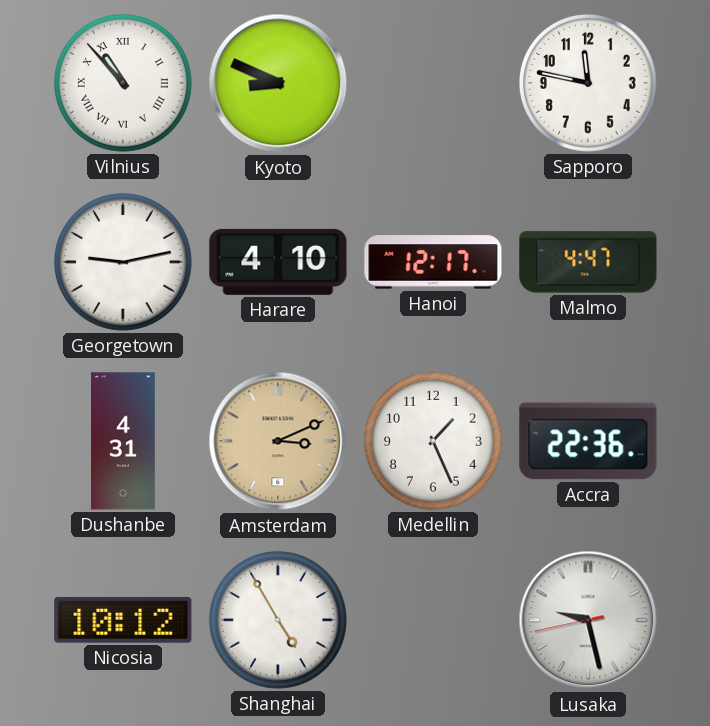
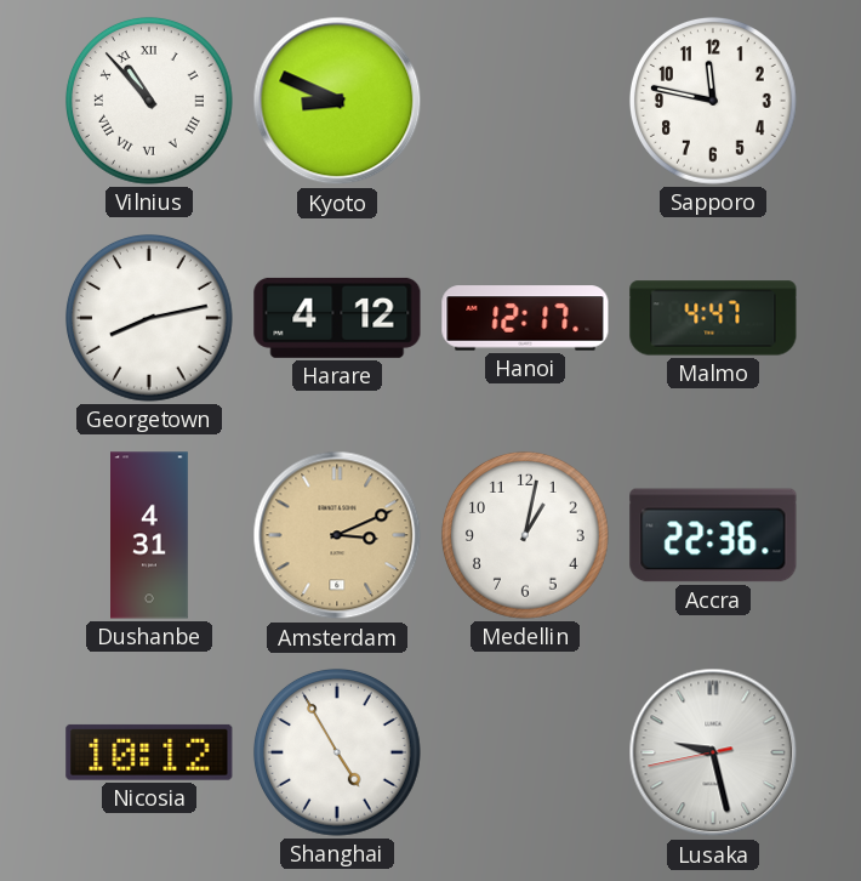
Georgetown: 9:13 -> 8:13 (149, 318)
Harare: 4:10 -> 4:12 (337, 318)
Medellin: 1:26 -> 1:02 (525, 535)
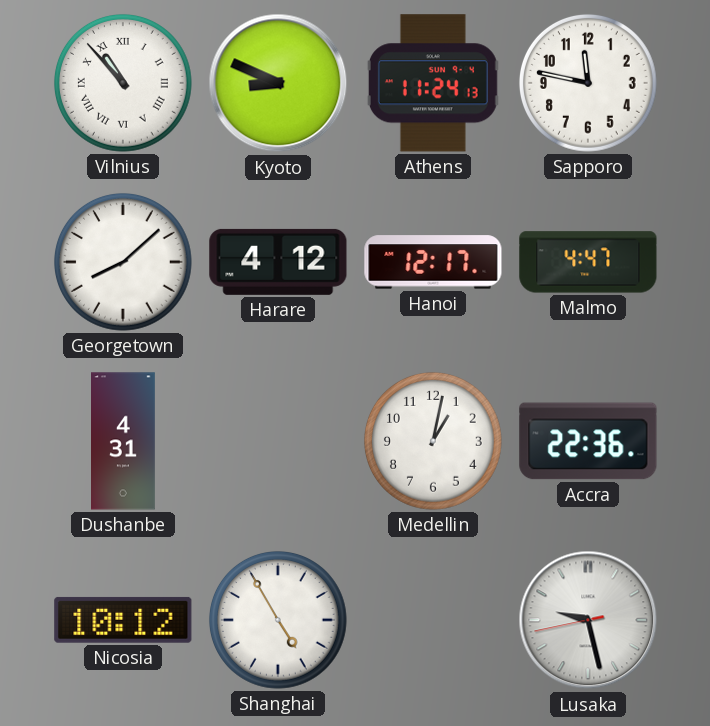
Athens: none -> 11:24 (433, 83)
Georgetown: 8:13 -> 8:08 (123, 262)
Amsterdam: 3:11 -> none (337, 535)
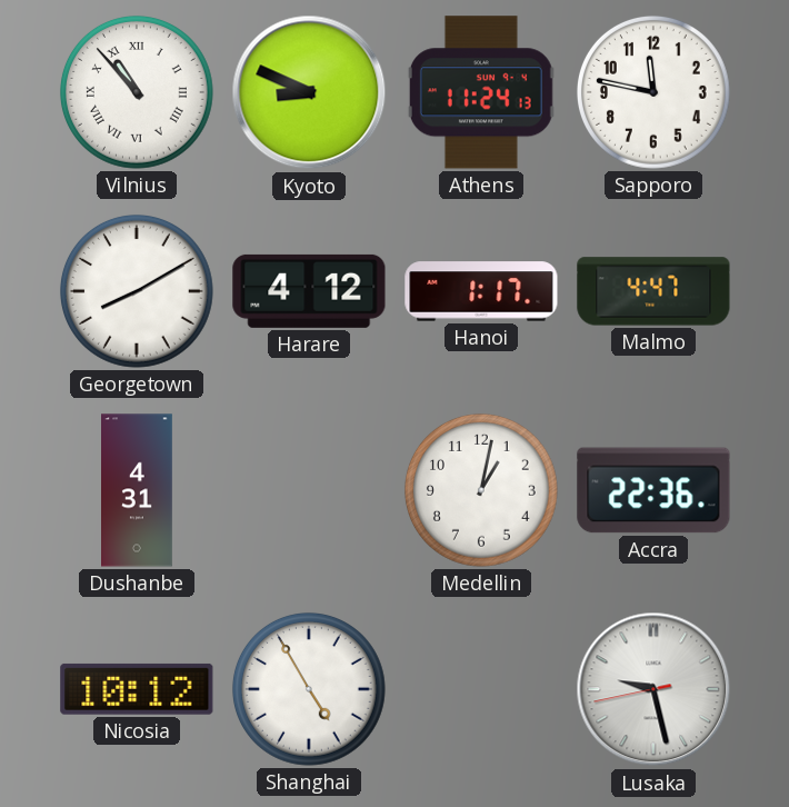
Georgetown: 8:08 -> 8:10 (137, 291)
Hanoi: 12:17 -> 1:17 (481, 291)
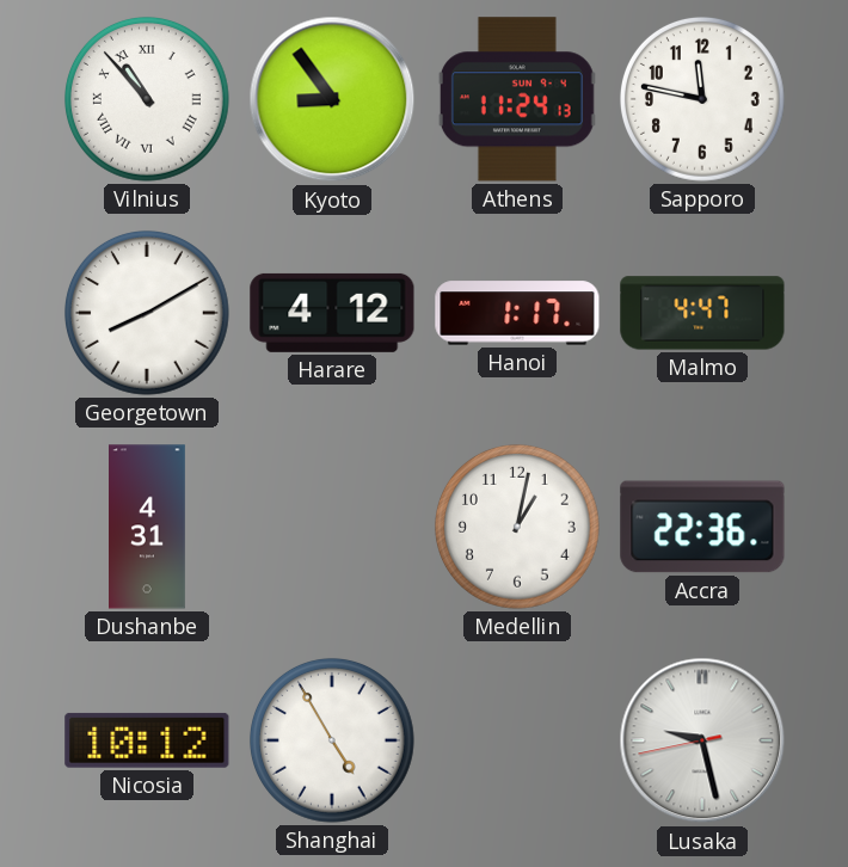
Kyoto: 8:49 -> 8:54 (332, 99)
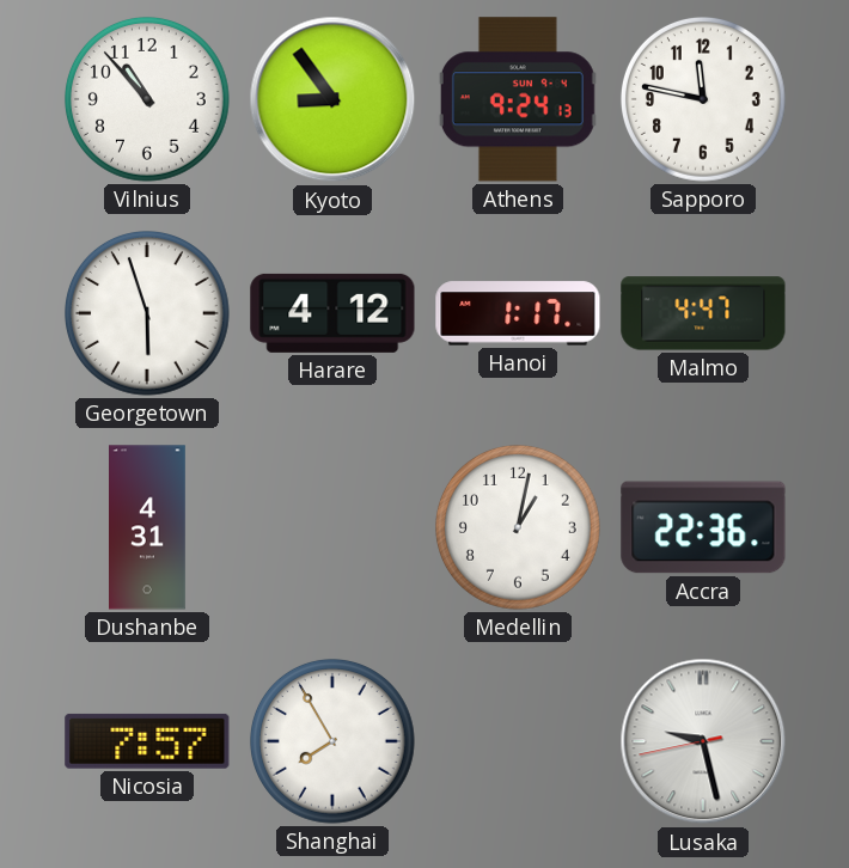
Vilnius numerals: Roman -> Arabic (147, 99)
Athens: 11:24 -> 9:24 (518, 99)
Georgetown: 8:10 -> 5:57 (147, 313)
Nicosia: 10:12 -> 7:57 (147, 741)
Shanghai: 4:55 -> 7:55 (332, 741)
